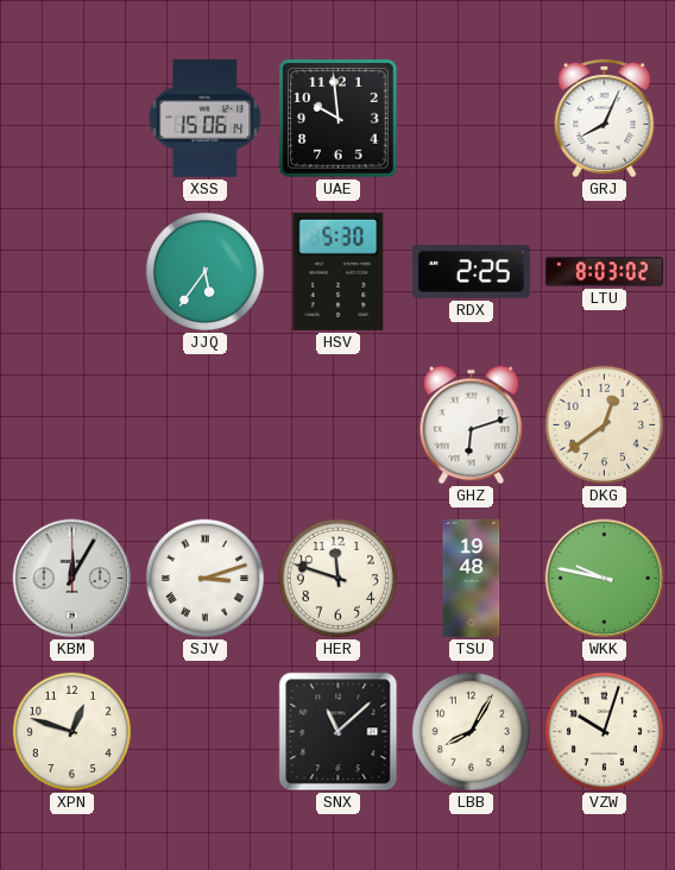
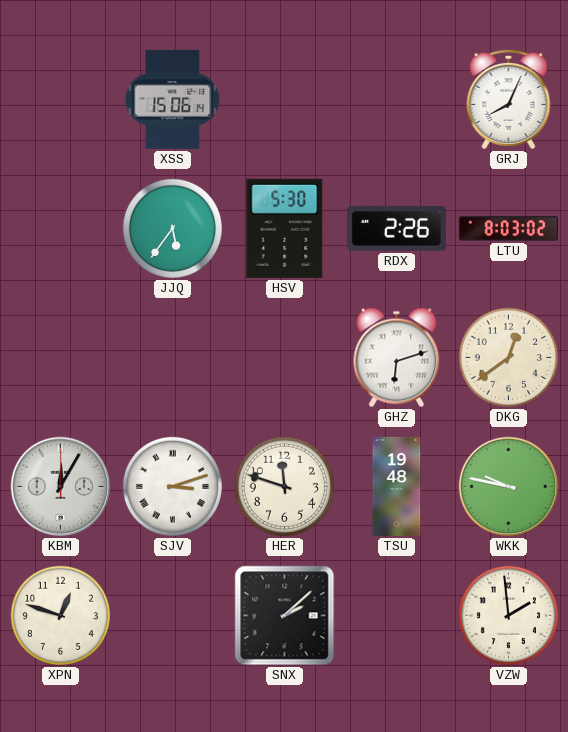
UAE: 9:59 -> none (339, 119)
RDX: 2:25 -> 2:26 (396, 229)
SNX: 11:08 -> 2:08 (285, 616)
LBB: 8:05 -> none (471, 731)
VZW: 10:03 -> 1:59 (508, 615)
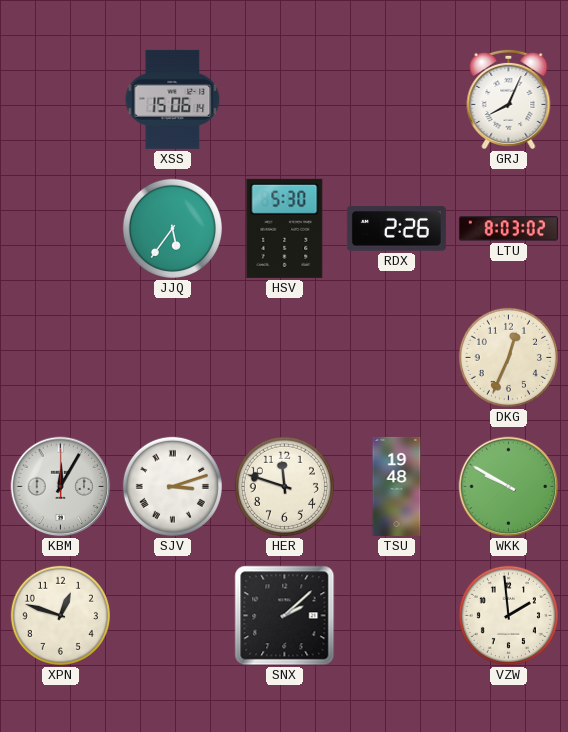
GHZ: 6:12 -> none (397, 358)
DKG: 12:39 -> 12:34 (508, 357)
WKK: 9:47 -> 9:50 (509, 487)
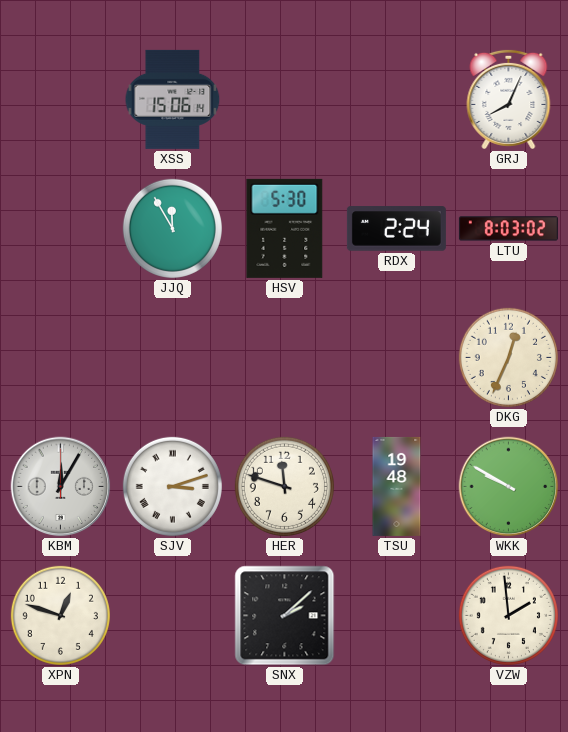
JJQ: 5:36 -> 11:55 (172, 228)
RDX: 2:26 -> 2:24 (396, 229)
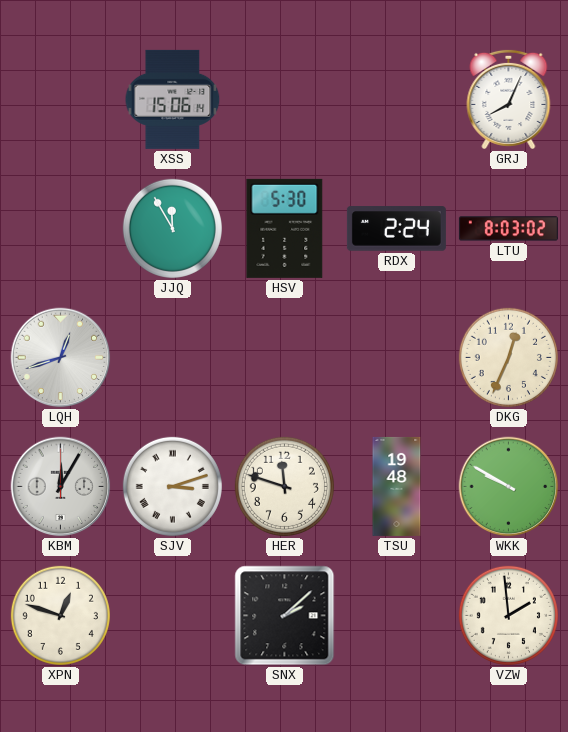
LQH: none -> 12:42 (61, 358)
